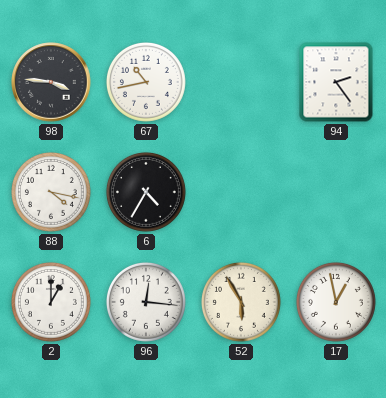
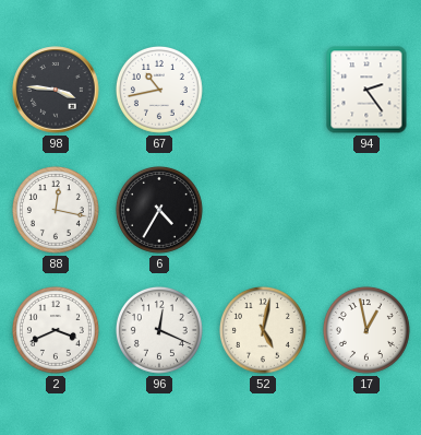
88: 4:17 -> 12:17 (56, 210)
2: 1:00 -> 3:41 (56, 330)
96: 12:16 -> 12:19 (159, 330)
52: 5:55 -> 5:02 (263, 330)
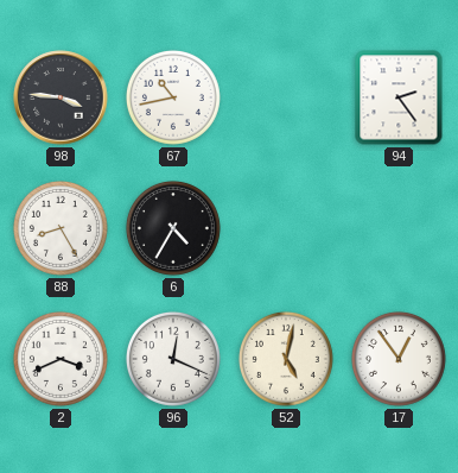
88: 12:17 -> 8:25 (61, 228)
17: 12:58 -> 12:54 (399, 359)
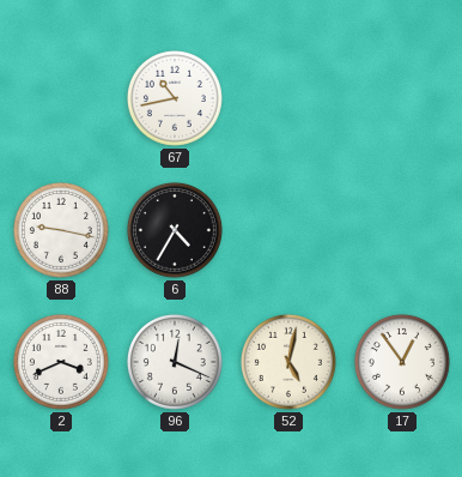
98: 3:46 -> none (61, 97)
94: 2:24 -> none (399, 97)
88: 8:25 -> 9:17 (61, 230)
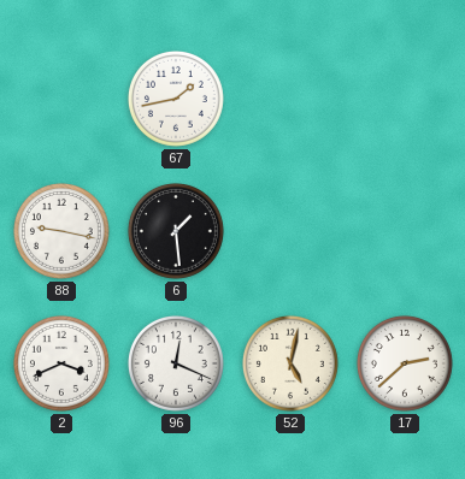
67: 10:43 -> 1:43 (176, 99)
6: 4:35 -> 1:29 (176, 231)
17: 12:54 -> 2:38 (405, 363)
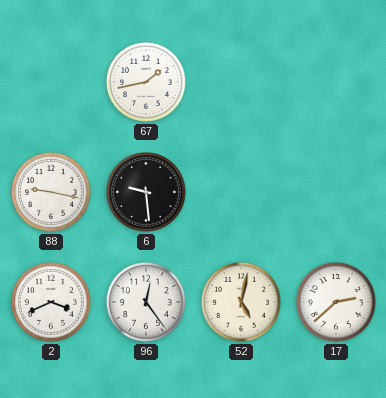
6: 1:29 -> 9:29 (146, 192)
96: 12:19 -> 12:24 (146, 302)
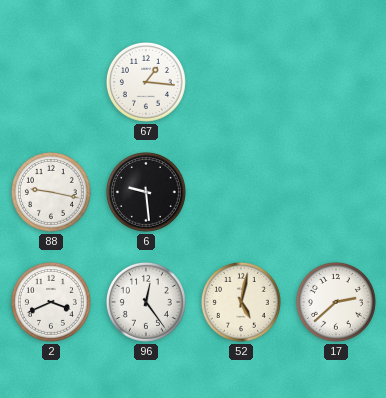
67: 1:43 -> 1:16 (146, 82)
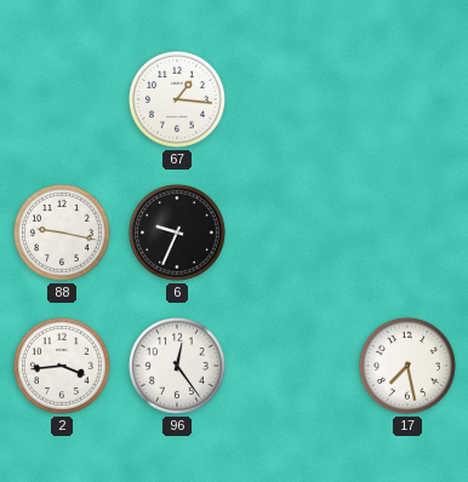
6: 9:29 -> 9:34 (177, 233)
2: 3:41 -> 3:44 (62, 366)
52: 5:02 -> none (241, 302)
17: 2:38 -> 7:28 (407, 366)
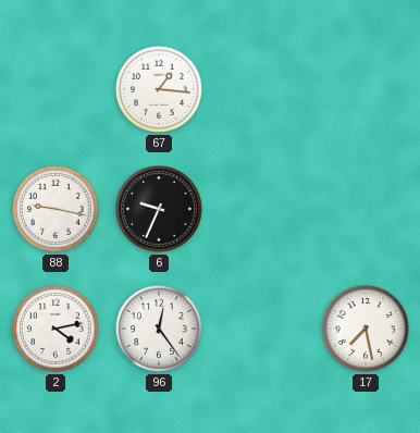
2: 3:44 -> 4:13 (55, 329)
